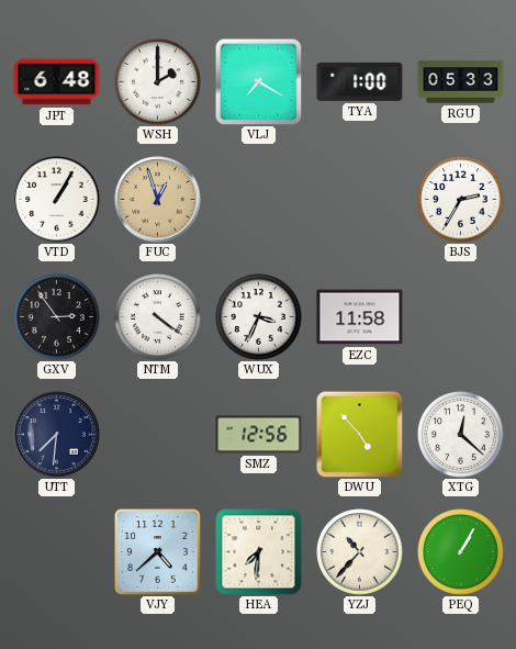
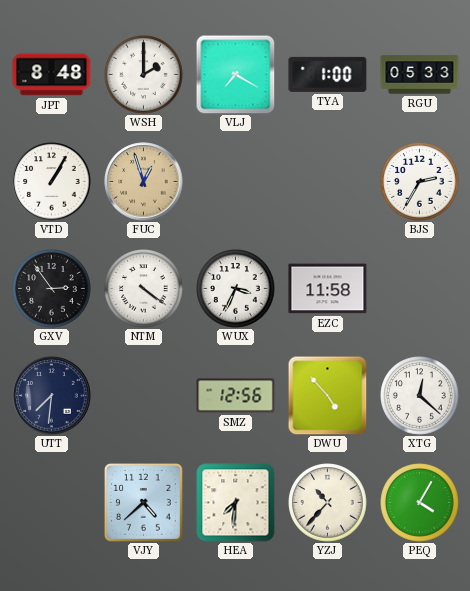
JPT: 6:48 -> 8:48 (52, 75)
PEQ: 1:05 -> 4:05 (420, 503)
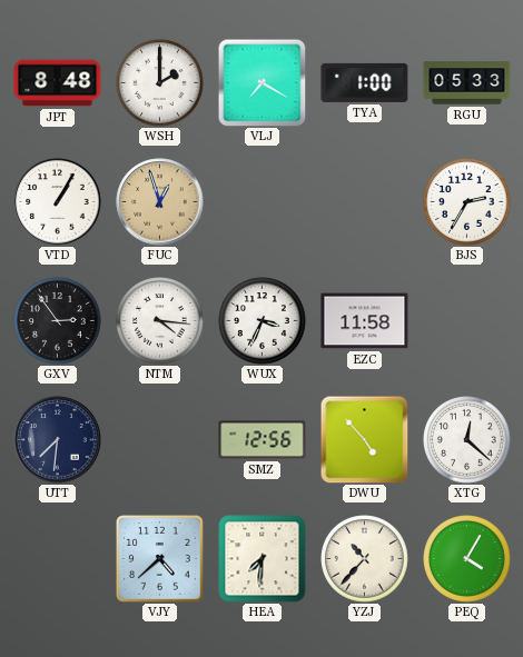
NTM: 4:21 -> 4:16 (160, 321)
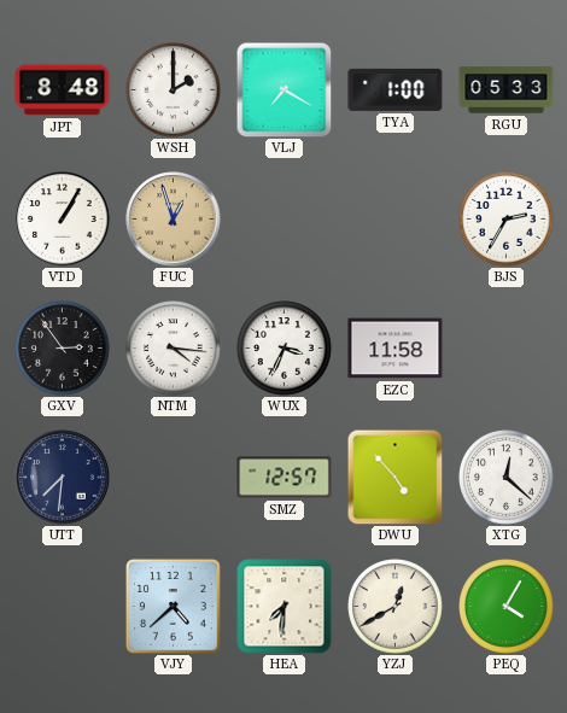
SMZ: 12:56 -> 12:57 (285, 478)
YZJ: 10:37 -> 12:40 (396, 607)
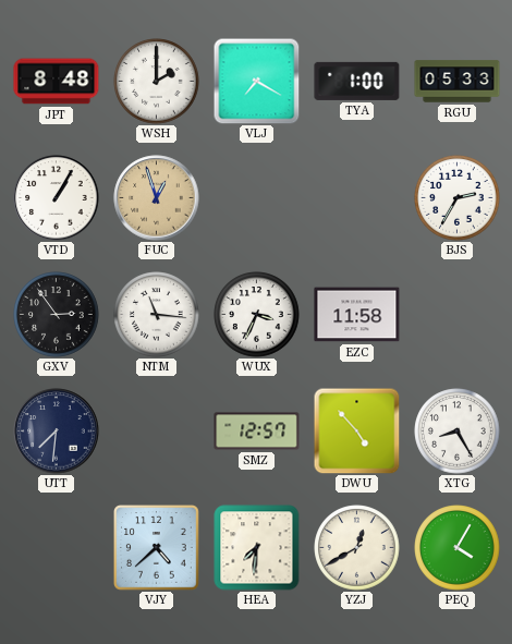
NTM: 4:16 -> 11:16 (157, 315)
XTG: 12:22 -> 8:25 (458, 432)
